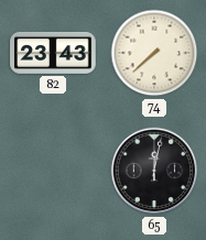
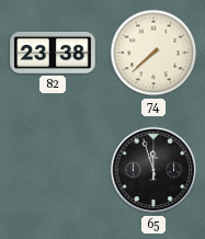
82: 23:43 -> 23:38 (53, 53)
65: 12:02 -> 11:57 (153, 170)
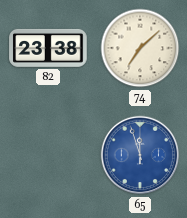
74: 7:38 -> 7:08 (140, 48)
65 dial: black -> blue (140, 155)
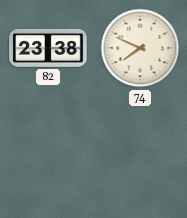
74: 7:08 -> 7:49 (140, 48)
65: 11:57 -> none (140, 155)
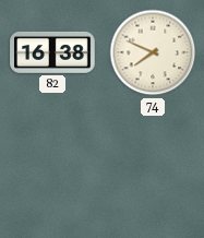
82: 23:38 -> 16:38 (52, 52)
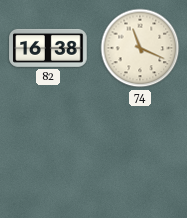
74: 7:49 -> 11:19 (140, 48)
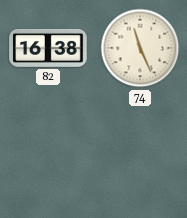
74: 11:19 -> 11:26 (140, 48)
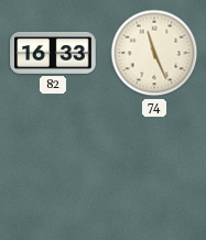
82: 16:38 -> 16:33 (53, 53)
